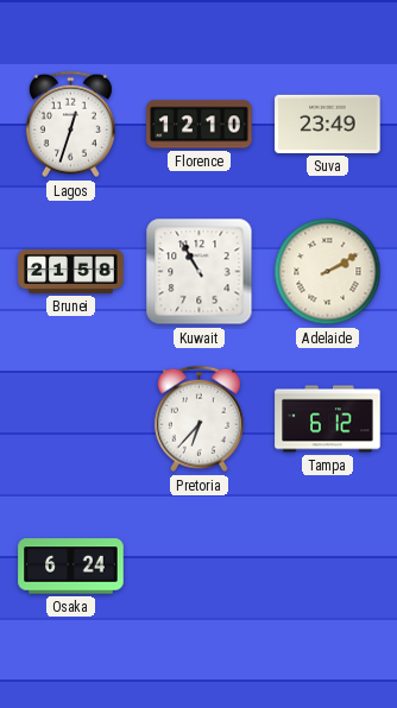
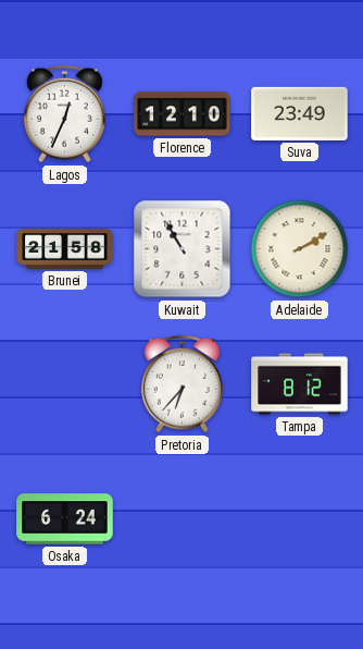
Lagos: 12:33 -> 12:34 (64, 114)
Tampa: 6:12 -> 8:12 (300, 384)
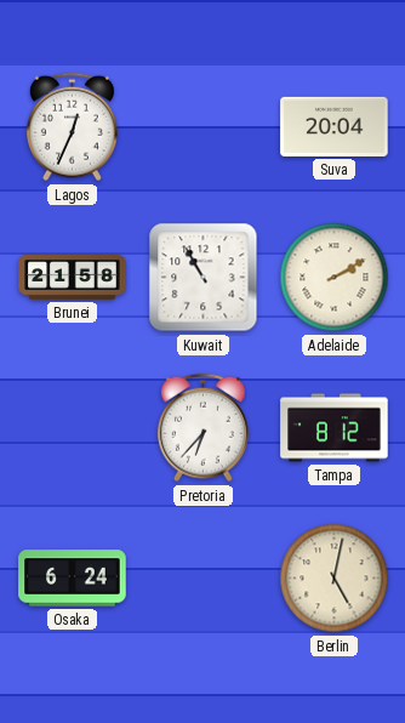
Florence: 12:10 -> none (183, 114)
Suva: 23:49 -> 20:04 (335, 126)
Berlin: none -> 5:02 (335, 579)
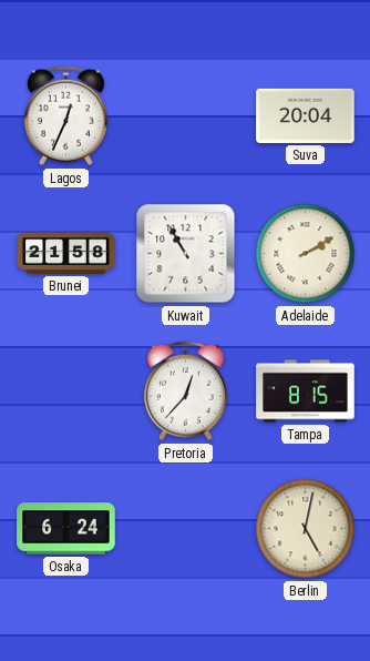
Pretoria: 6:37 -> 12:37 (185, 391)
Tampa: 8:12 -> 8:15 (306, 391)
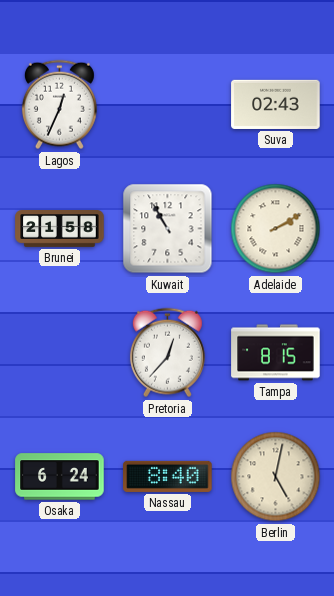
Suva: 20:04 -> 02:43 (276, 104)
Nassau: none -> 8:40 (168, 476)
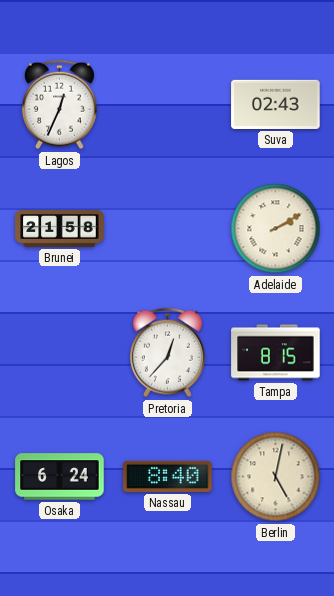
Kuwait: 10:55 -> none (168, 229)
